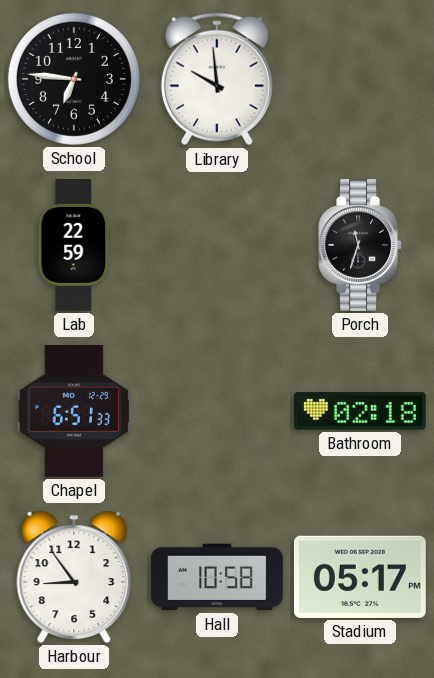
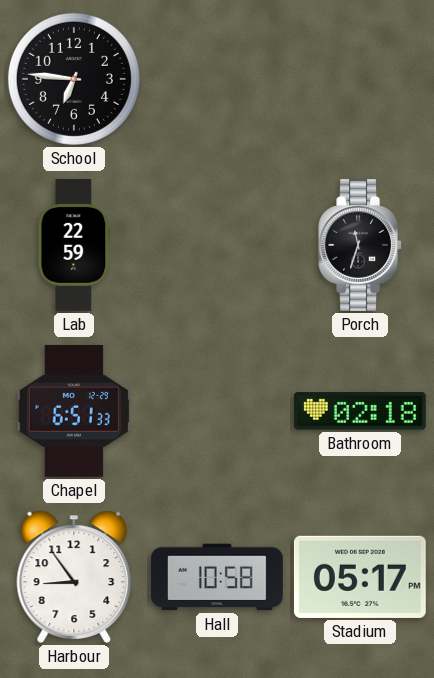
Library: 9:59 -> none (217, 79)
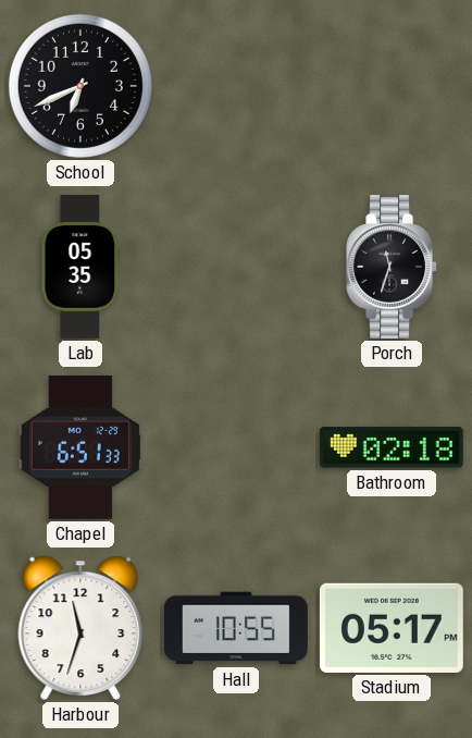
School: 6:46 -> 6:41 (80, 86)
Lab: 22:59 -> 05:35 (80, 268)
Harbour: 8:54 -> 11:33 (80, 628)
Hall: 10:58 -> 10:55 (237, 628)
